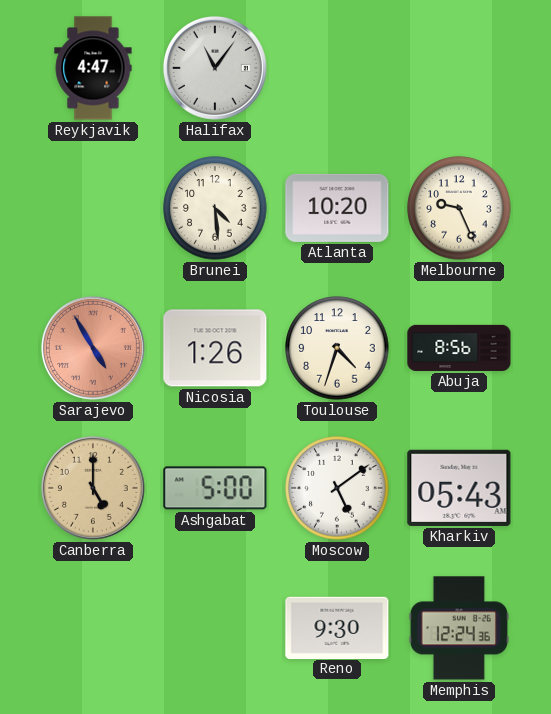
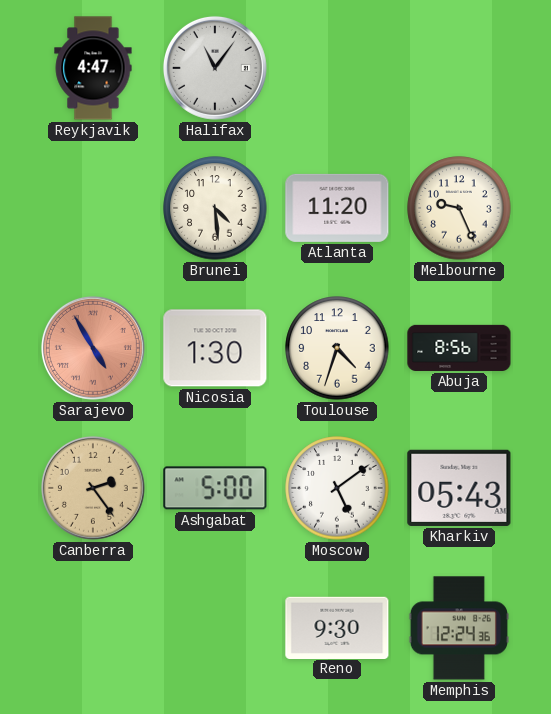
Atlanta: 10:20 -> 11:20 (337, 208)
Nicosia: 1:26 -> 1:30 (215, 348)
Canberra: 5:00 -> 2:24 (93, 488)
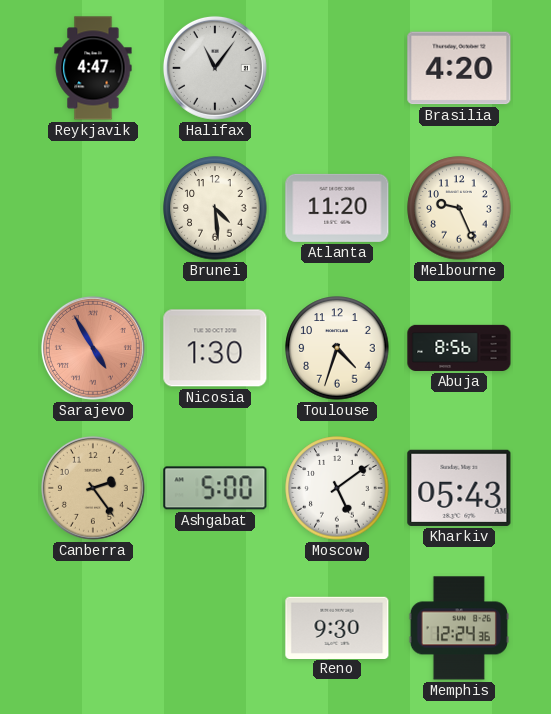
Brasilia: none -> 4:20 (459, 68)
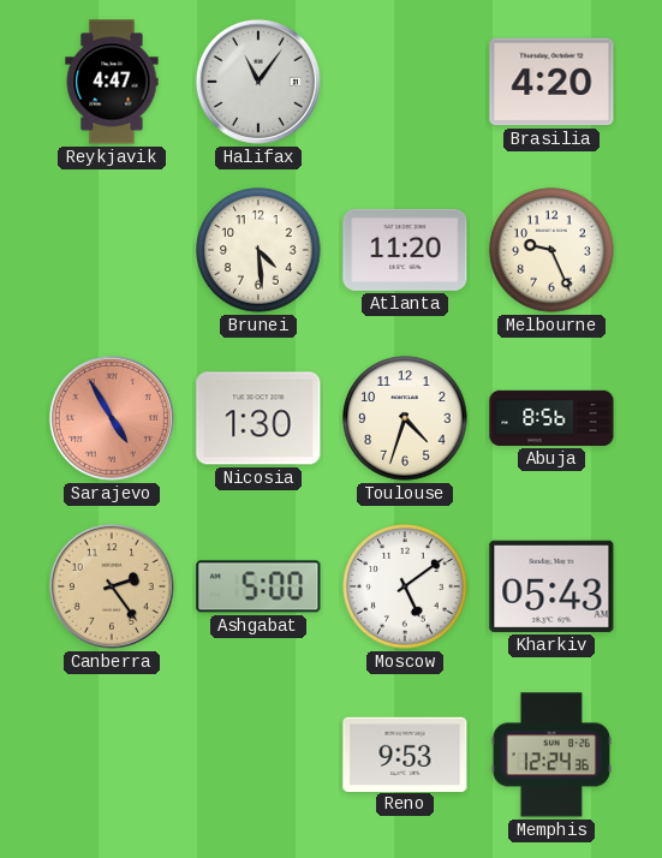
Reno: 9:30 -> 9:53 (405, 753)
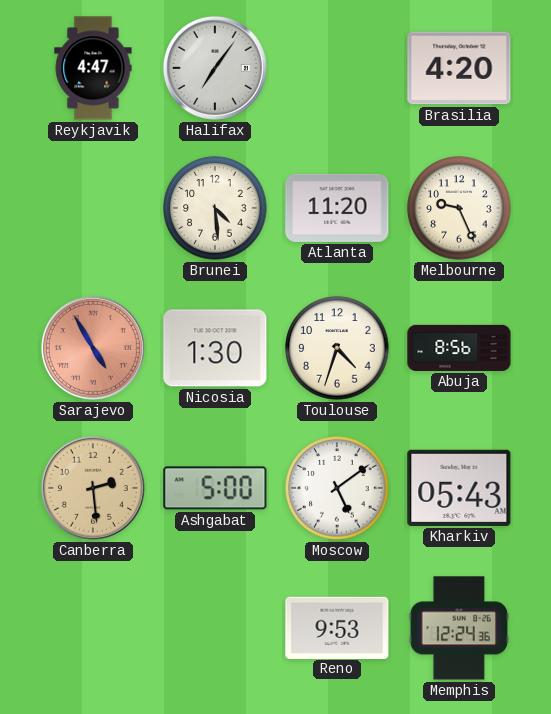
Halifax: 11:06 -> 7:06 (215, 68)
Canberra: 2:24 -> 2:29 (93, 488)
